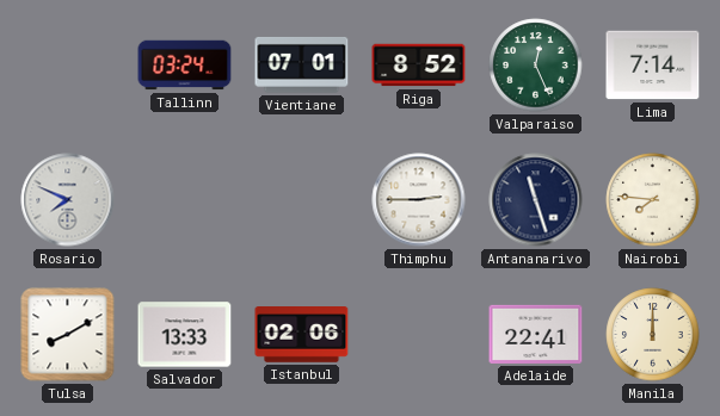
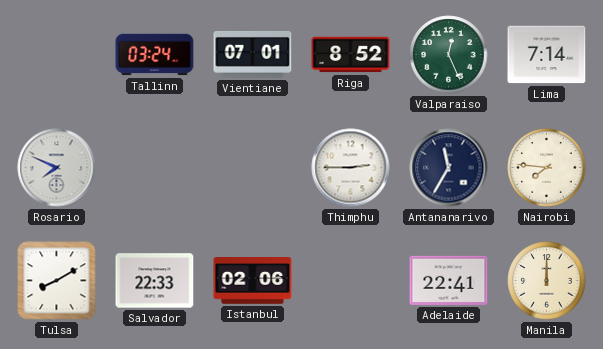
Antananarivo: 11:27 -> 11:35 (449, 168)
Salvador: 13:33 -> 22:33 (155, 281)
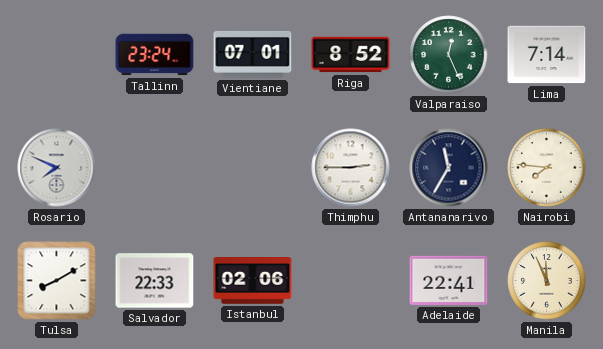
Tallinn: 03:24 -> 23:24 (155, 55)
Manila: 12:00 -> 11:56 (547, 281)
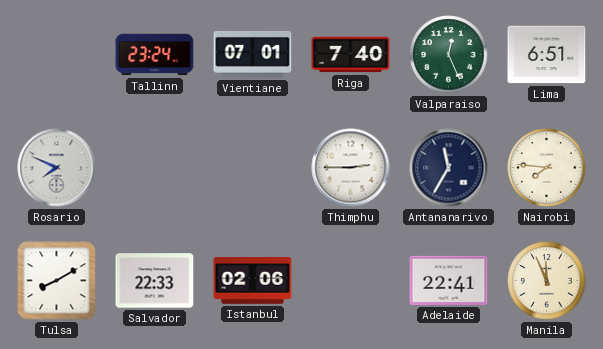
Riga: 8:52 -> 7:40 (351, 55)
Lima: 7:14 -> 6:51 (547, 55)
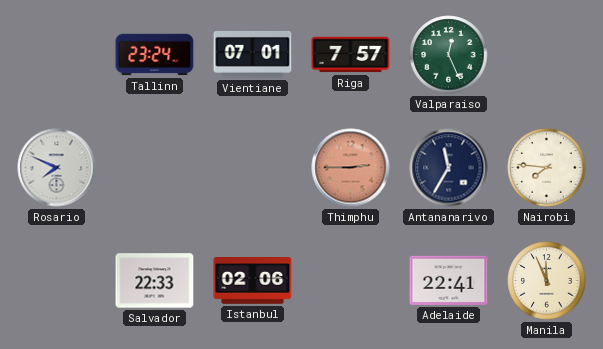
Riga: 7:40 -> 7:57 (351, 55)
Lima: 6:51 -> none (547, 55)
Thimphu dial: white -> salmon (351, 168)
Tulsa: 8:10 -> none (57, 281)
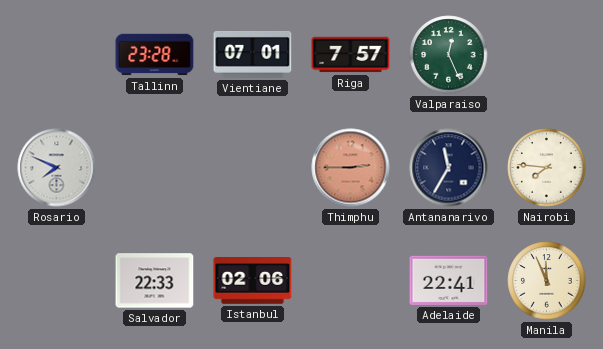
Tallinn: 23:24 -> 23:28 (155, 55)
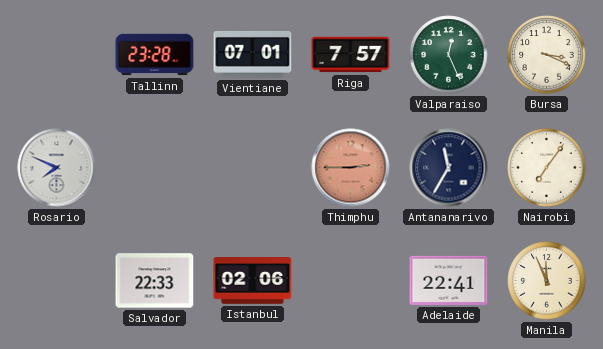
Bursa: none -> 3:19 (547, 55)
Nairobi: 7:46 -> 7:06 (547, 168)
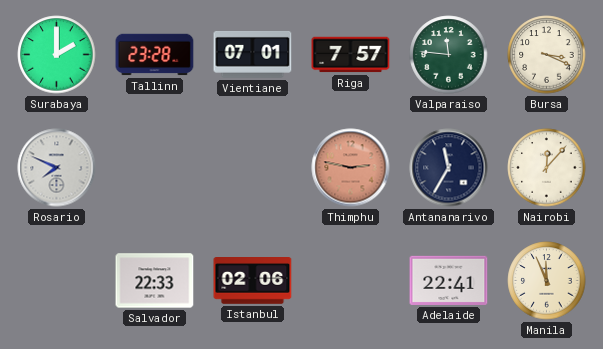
Surabaya: none -> 2:00 (57, 55)
Valparaiso: 12:26 -> 11:46 (449, 55)
Thimphu: 2:45 -> 2:47 (351, 168)
Nairobi: 7:06 -> 12:07 (547, 168)
